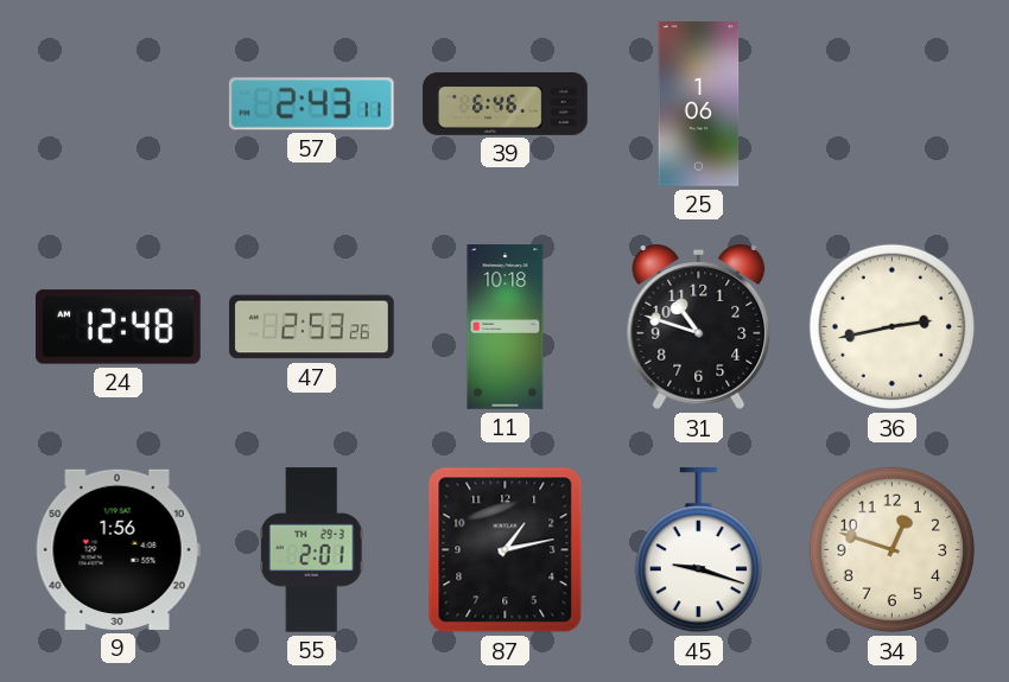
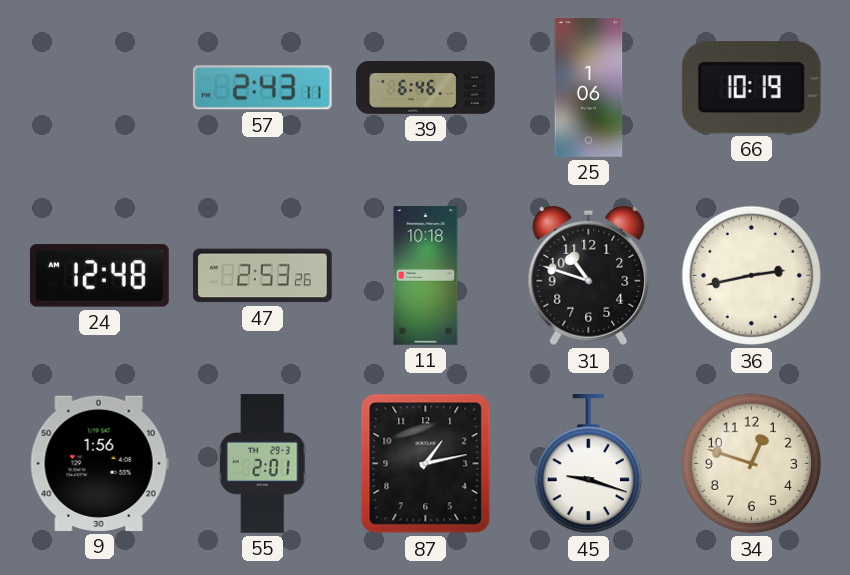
66: none -> 10:19 (751, 88)
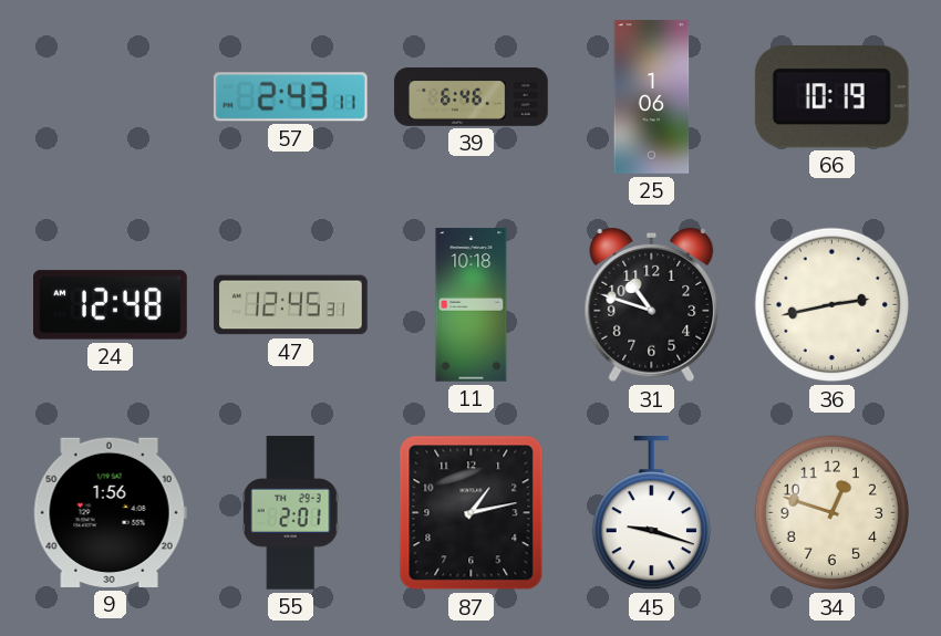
47: 2:53 -> 12:45 (291, 305)
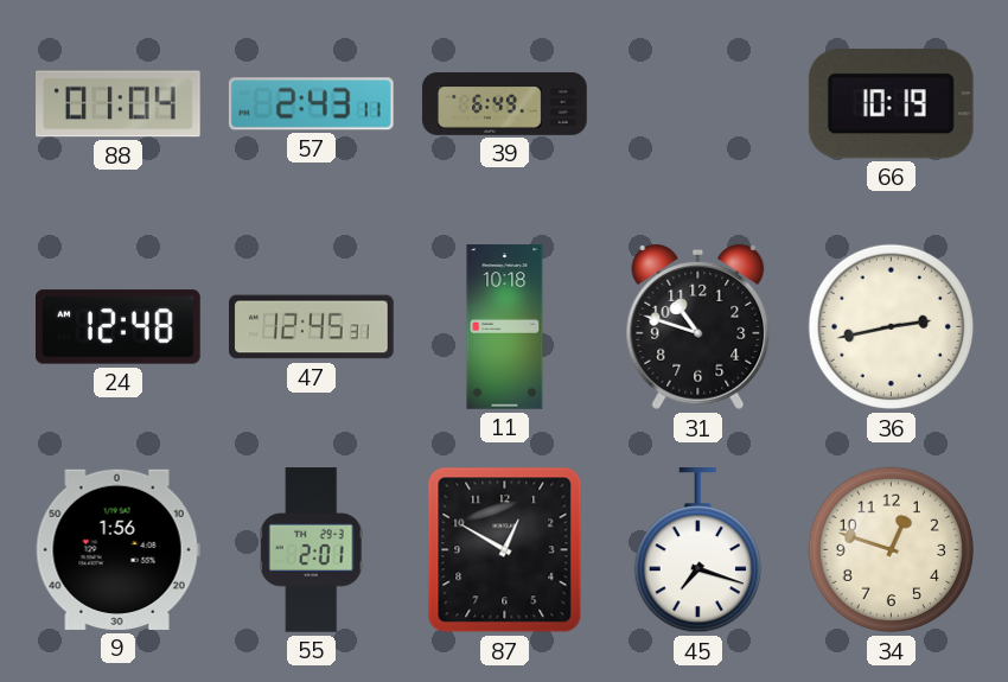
88: none -> 01:04 (119, 104)
39: 6:46 -> 6:49 (505, 103)
25: 1:06 -> none (652, 97)
87: 1:13 -> 12:50 (505, 550)
45: 9:18 -> 7:18 (697, 552)
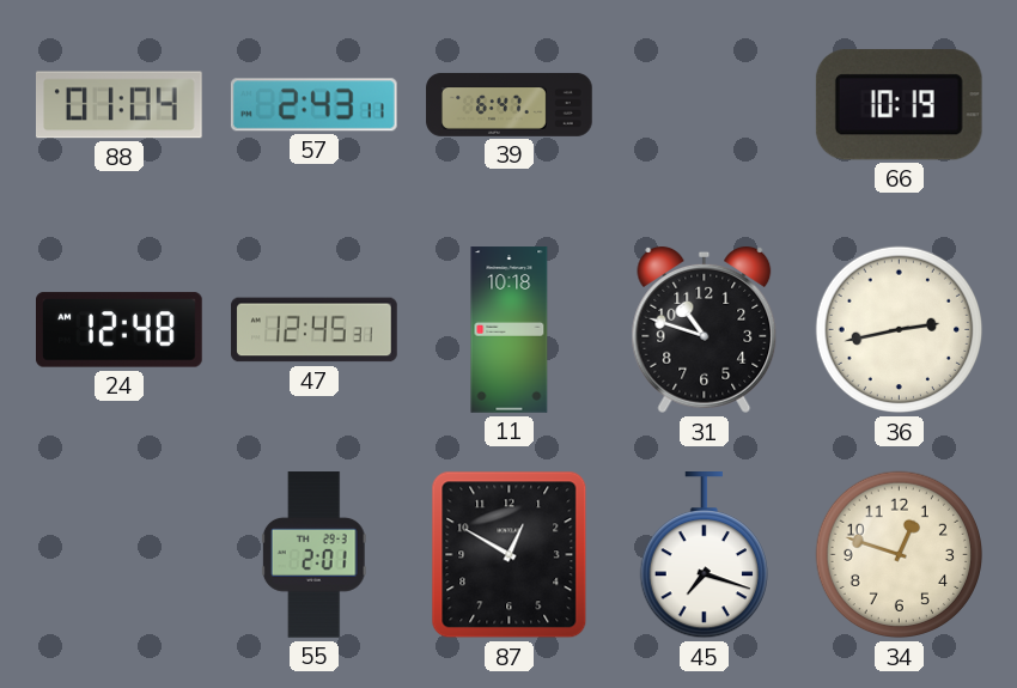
39: 6:49 -> 6:47 (510, 104)
9: 1:56 -> none (117, 549)
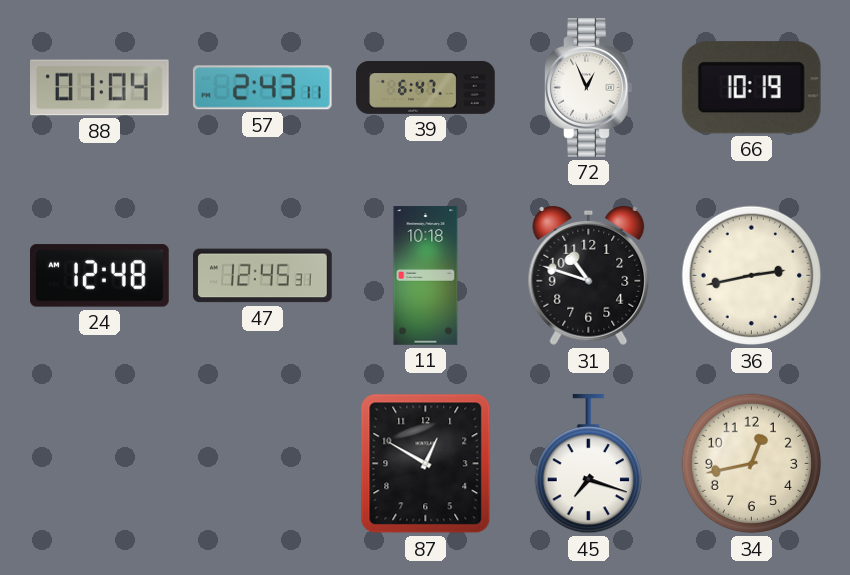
72: none -> 12:56 (589, 88)
55: 2:01 -> none (313, 555)
34: 12:48 -> 12:43 (752, 464)
